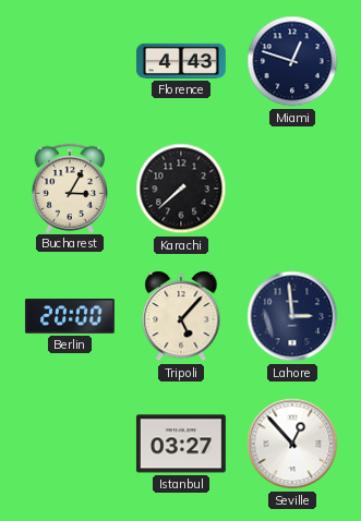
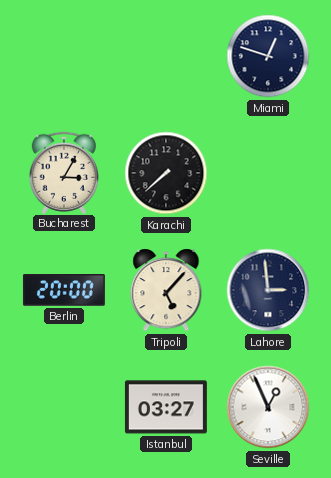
Florence: 4:43 -> none (181, 61)
Seville: 12:53 -> 12:56 (268, 407)
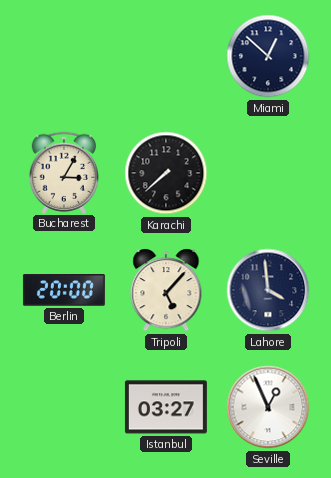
Miami: 12:48 -> 12:52 (268, 56)
Lahore: 2:59 -> 3:59 (268, 290)
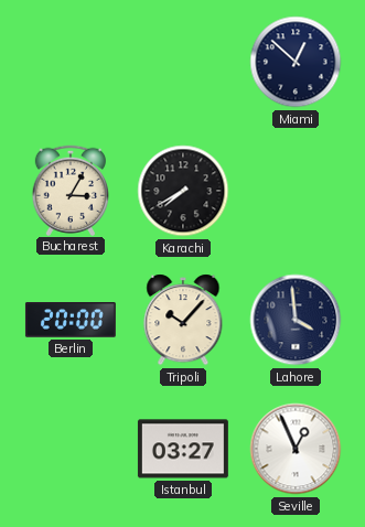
Karachi: 7:38 -> 7:40 (183, 191)
Tripoli: 5:07 -> 10:07 (183, 320)
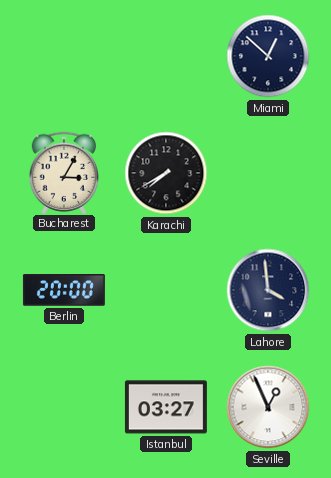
Tripoli: 10:07 -> none (183, 320)
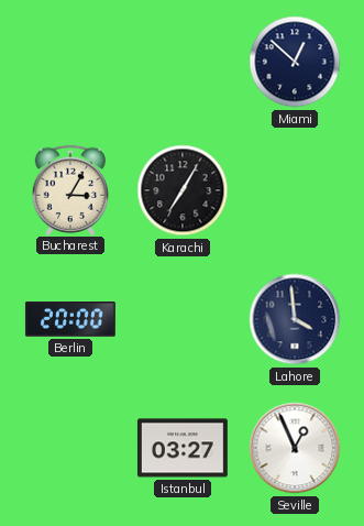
Karachi: 7:40 -> 7:05 (183, 190)
